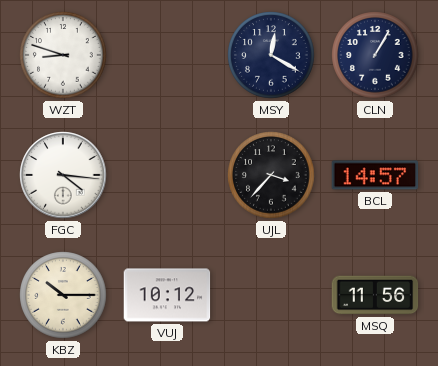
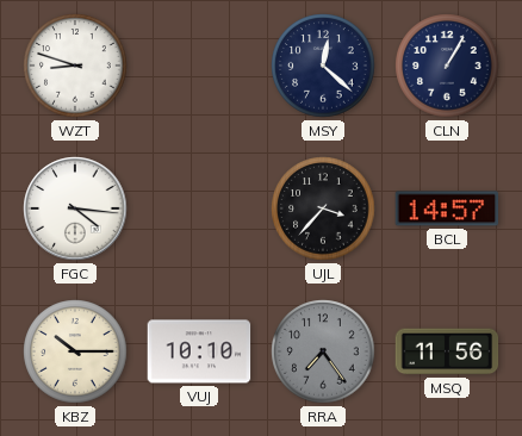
MSY: 12:20 -> 12:22 (323, 66)
VUJ: 10:12 -> 10:10 (199, 351)
RRA: none -> 7:24 (323, 351)
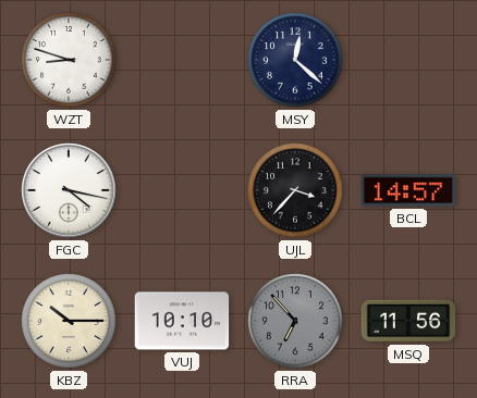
CLN: 1:05 -> none (447, 66)
FGC: 4:16 -> 4:17 (69, 190)
RRA: 7:24 -> 6:53 (295, 321)
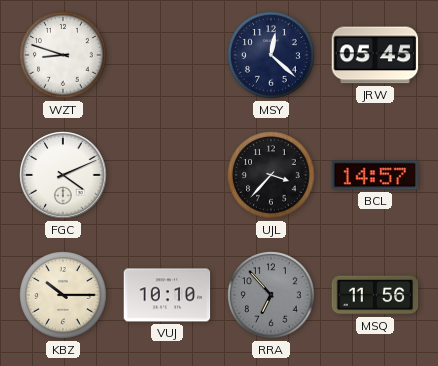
JRW: none -> 05:45 (375, 55)
FGC: 4:17 -> 4:11 (63, 175)
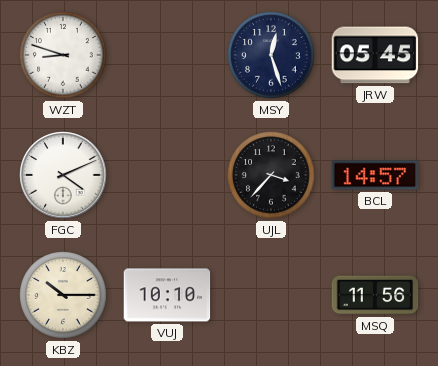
MSY: 12:22 -> 12:27 (271, 55)
RRA: 6:53 -> none (271, 295)
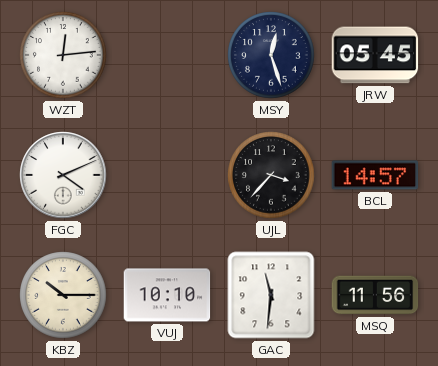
WZT: 8:48 -> 12:14 (63, 55)
GAC: none -> 11:31 (271, 295)
